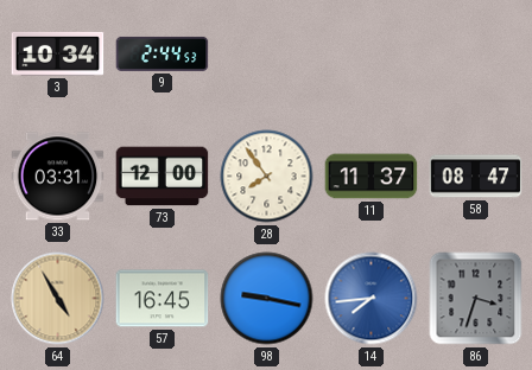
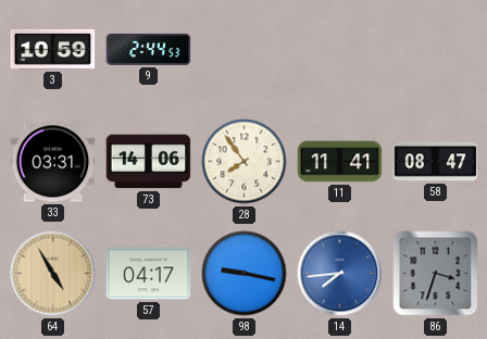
3: 10:34 -> 10:59 (53, 49)
73: 12:00 -> 14:06 (149, 162)
11: 11:37 -> 11:41 (340, 162)
57: 16:45 -> 04:17 (149, 274)
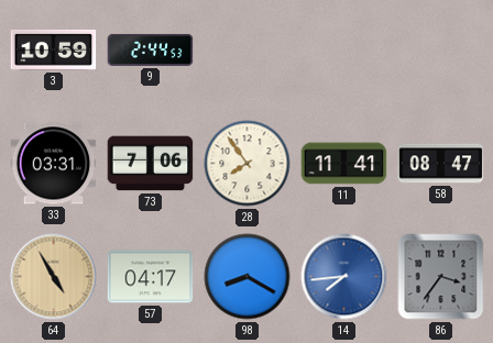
73: 14:06 -> 7:06 (151, 164)
98: 9:17 -> 8:20 (248, 277)
86: 3:33 -> 3:36 (441, 277)
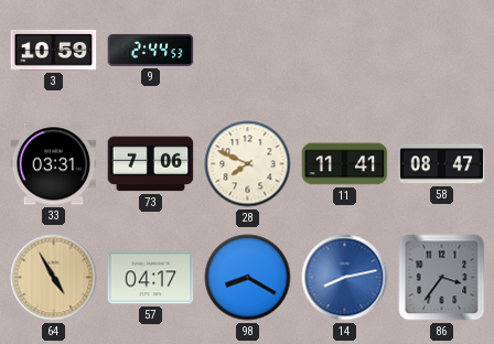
28: 7:54 -> 7:49 (248, 164)
14: 7:44 -> 8:13 (345, 278)
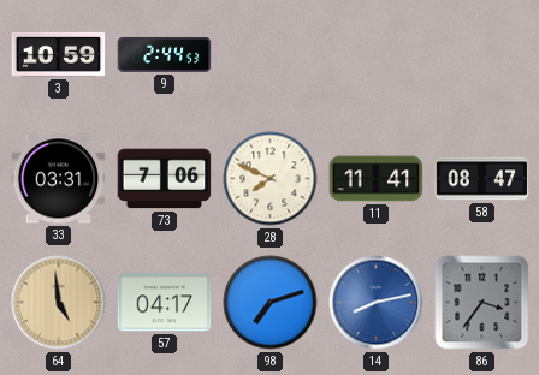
64: 4:55 -> 4:59 (59, 303)
98: 8:20 -> 7:12 (271, 303)
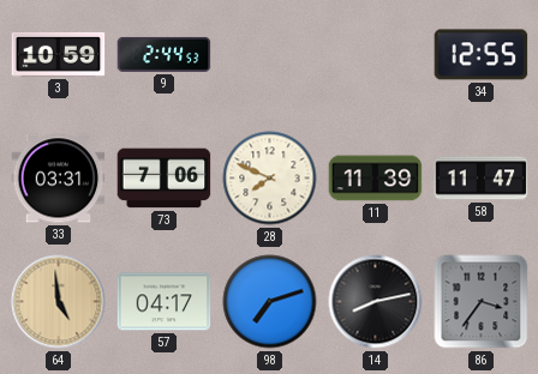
34: none -> 12:55 (482, 55)
11: 11:41 -> 11:39 (376, 179)
58: 08:47 -> 11:47 (482, 179)
14 dial: blue -> black (376, 302)
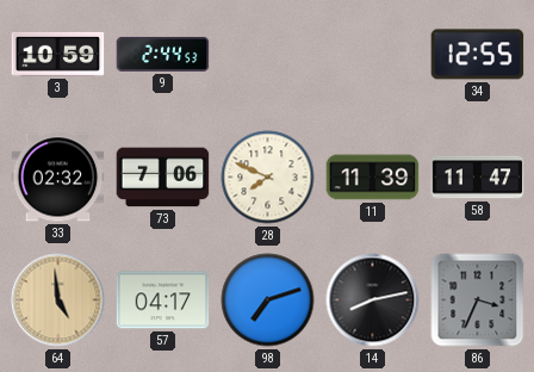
33: 03:31 -> 02:32 (58, 178)
86: 3:36 -> 3:34 (478, 300)
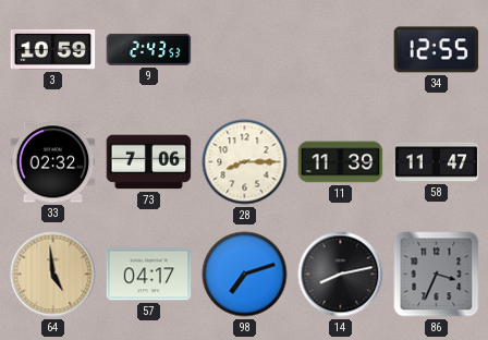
9: 2:44 -> 2:43 (149, 49)
28: 7:49 -> 8:15 (245, 162)
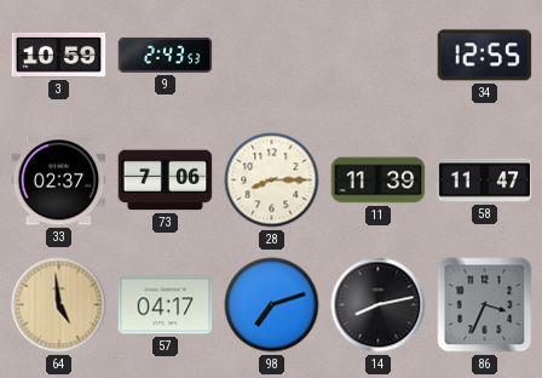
33: 02:32 -> 02:37 (59, 181)
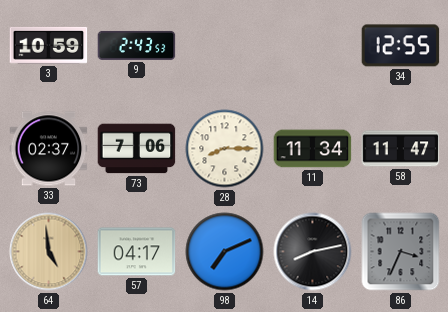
11: 11:39 -> 11:34 (313, 149)
98: 7:12 -> 7:11 (225, 252)
